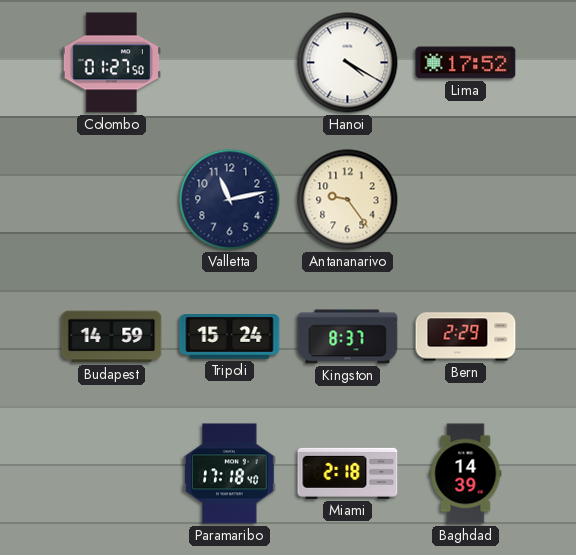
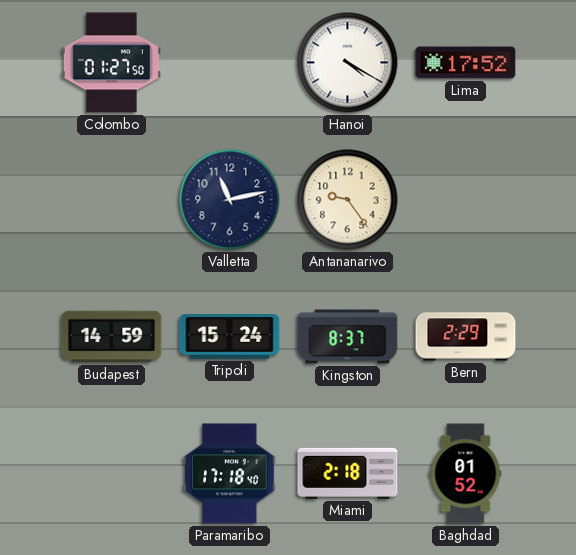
Baghdad: 14:39 -> 01:52 (466, 474)
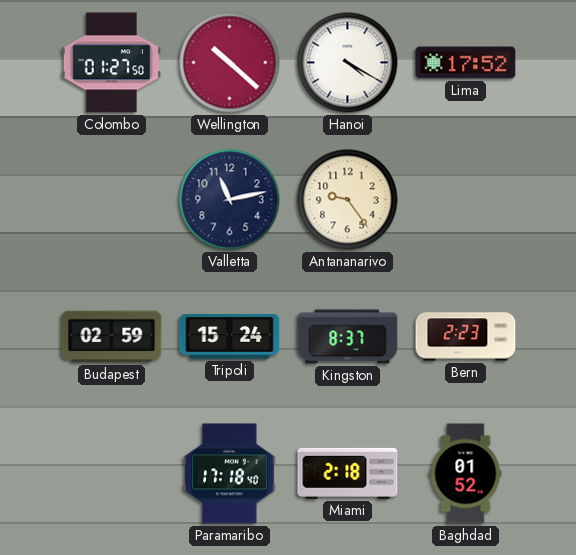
Wellington: none -> 10:22 (230, 63)
Budapest: 14:59 -> 02:59 (112, 337)
Bern: 2:29 -> 2:23 (466, 337)
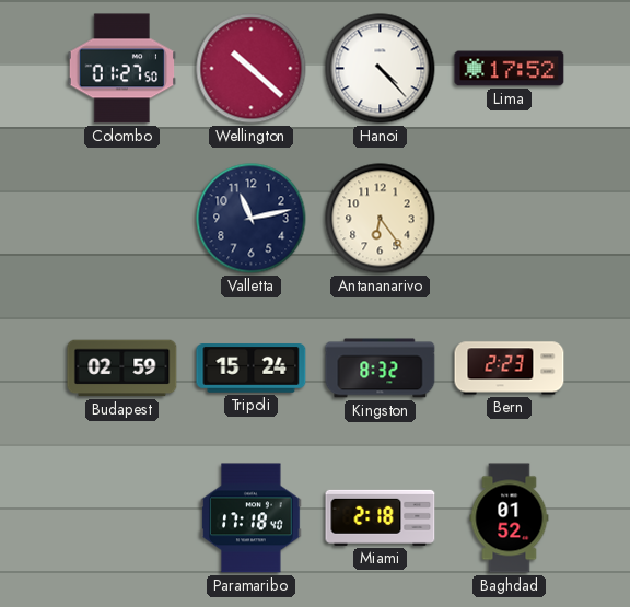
Hanoi: 4:20 -> 4:23 (381, 69)
Antananarivo: 9:24 -> 6:24 (381, 219)
Kingston: 8:37 -> 8:32 (381, 369)
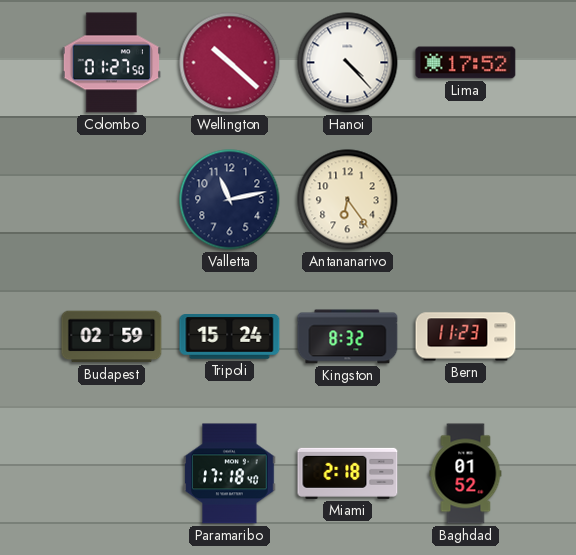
Bern: 2:23 -> 11:23 (466, 337)
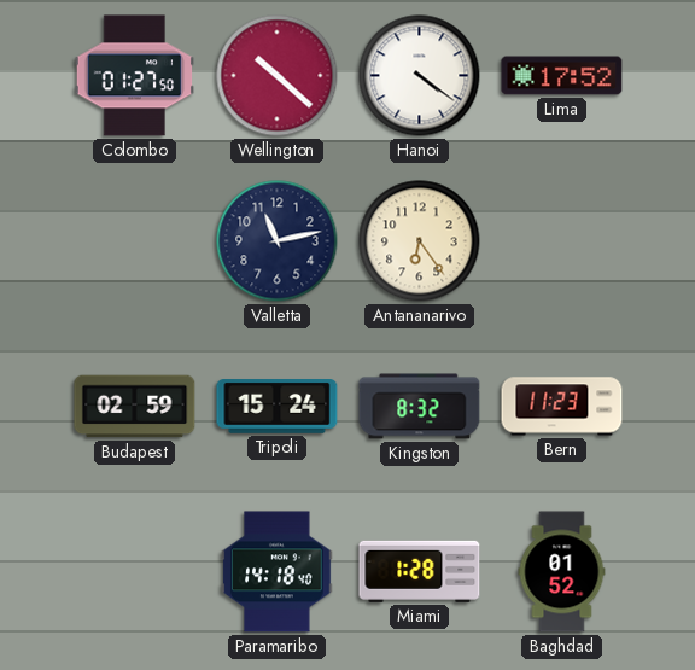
Hanoi: 4:23 -> 4:21 (420, 76)
Paramaribo: 17:18 -> 14:18 (278, 572)
Miami: 2:18 -> 1:28 (420, 571)
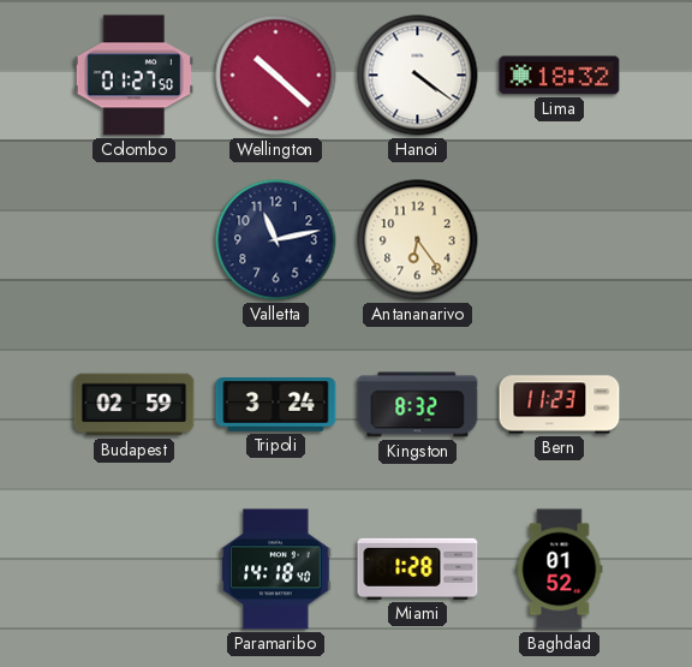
Lima: 17:52 -> 18:32 (560, 76)
Tripoli: 15:24 -> 3:24 (276, 405)
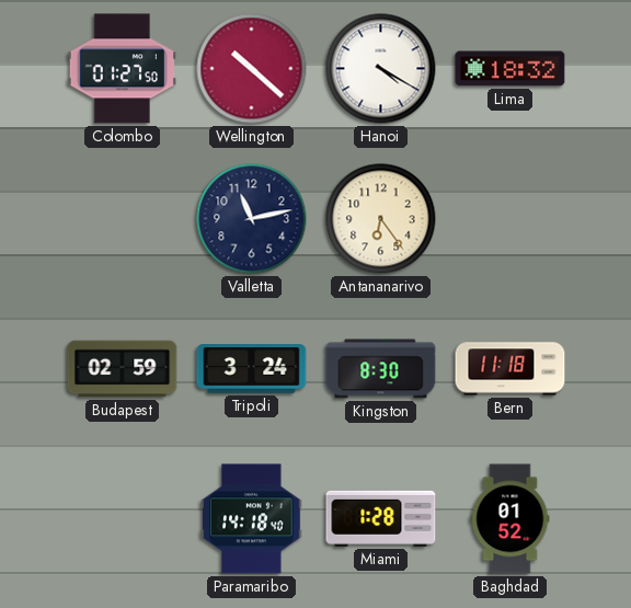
Hanoi: 4:21 -> 4:20 (381, 69)
Kingston: 8:32 -> 8:30 (381, 369)
Bern: 11:23 -> 11:18 (510, 369)
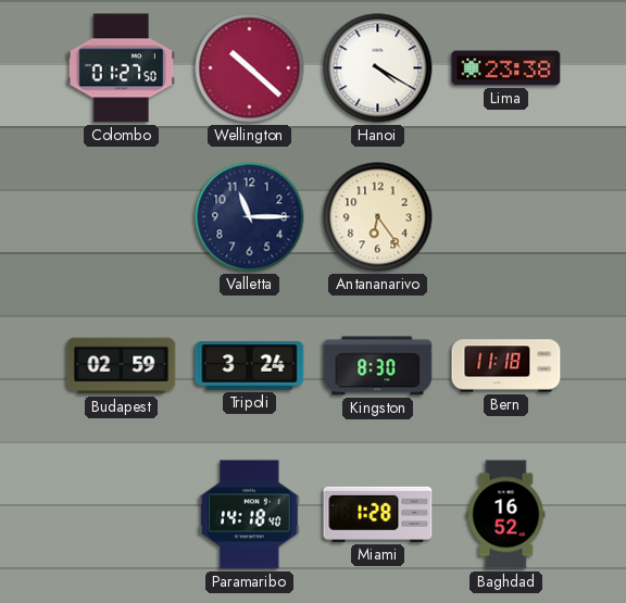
Lima: 18:32 -> 23:38 (506, 68)
Valletta: 11:13 -> 11:15 (250, 217)
Baghdad: 01:52 -> 16:52 (506, 515)
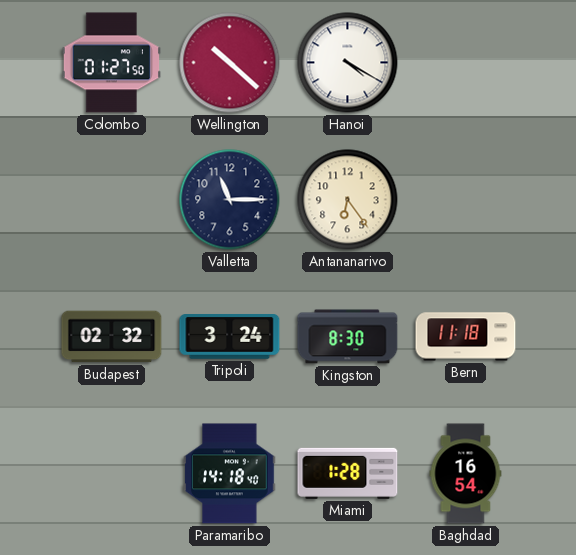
Lima: 23:38 -> none (506, 68)
Budapest: 02:59 -> 02:32 (112, 337)
Baghdad: 16:52 -> 16:54 (466, 474)
